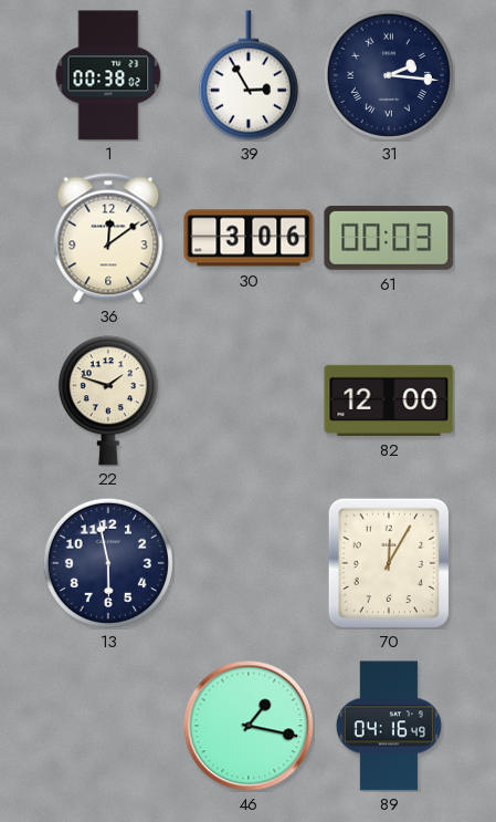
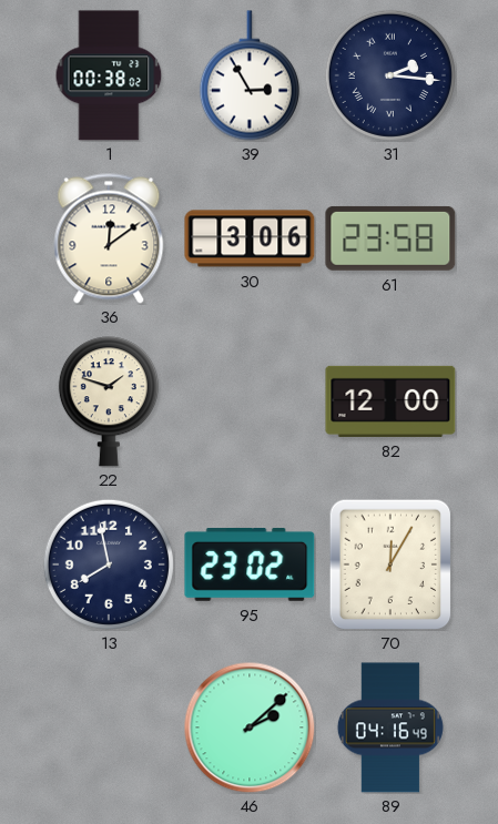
61: 00:03 -> 23:58 (390, 238)
13: 5:58 -> 7:58 (109, 564)
95: none -> 23:02 (250, 564)
46: 1:17 -> 2:08 (250, 728)
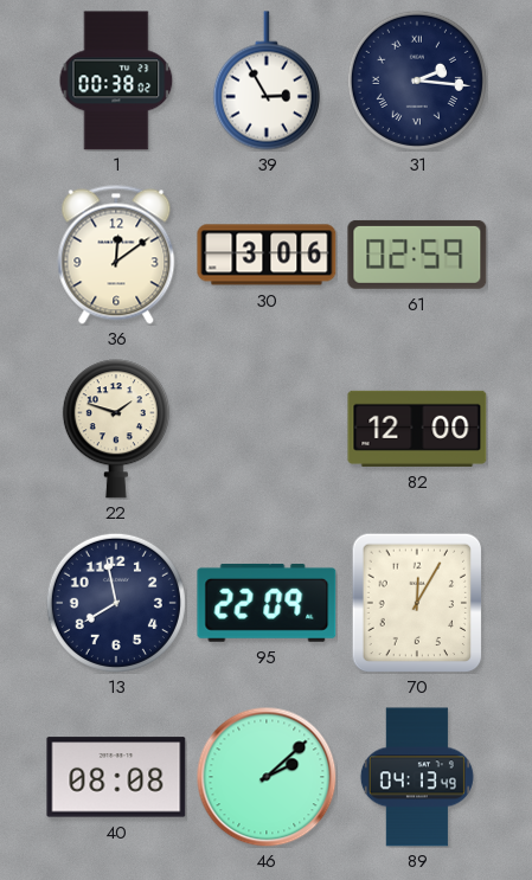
61: 23:58 -> 02:59 (417, 255)
95: 23:02 -> 22:09 (267, 603)
40: none -> 08:08 (116, 777)
89: 04:16 -> 04:13 (417, 777)
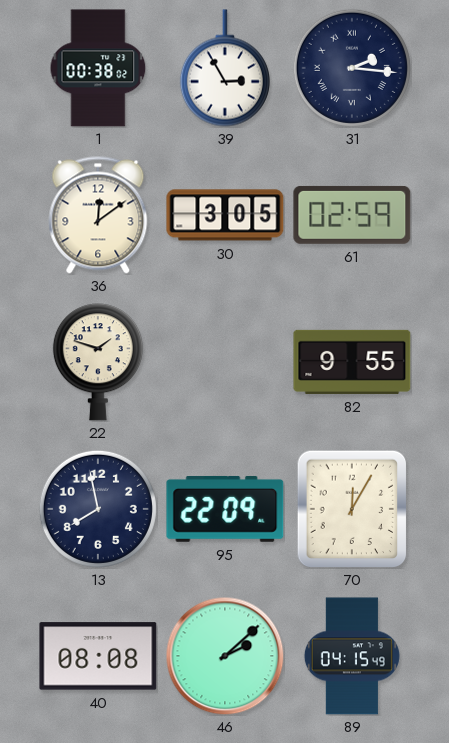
30: 3:06 -> 3:05 (225, 215)
82: 12:00 -> 9:55 (352, 362)
89: 04:13 -> 04:15 (352, 656)
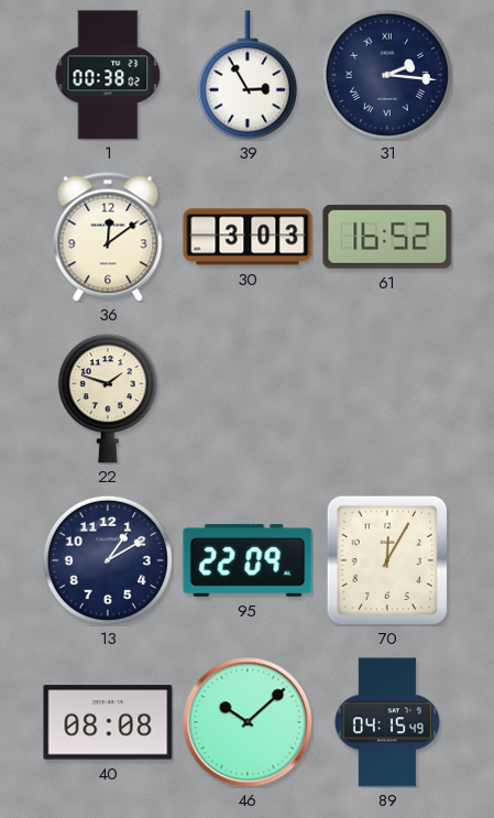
30: 3:05 -> 3:03 (248, 237)
61: 02:59 -> 16:52 (387, 237)
82: 9:55 -> none (352, 362)
13: 7:58 -> 1:10 (108, 560)
46: 2:08 -> 10:08 (248, 722)
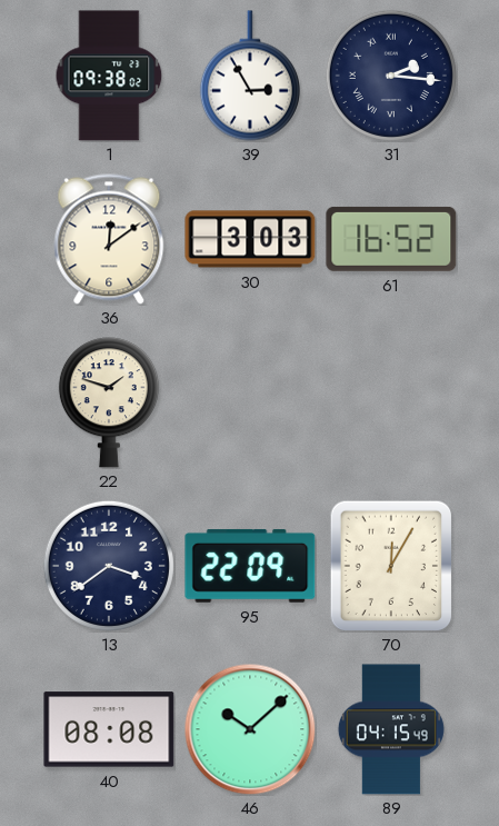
1: 00:38 -> 09:38 (109, 76)
13: 1:10 -> 3:39 (109, 566)
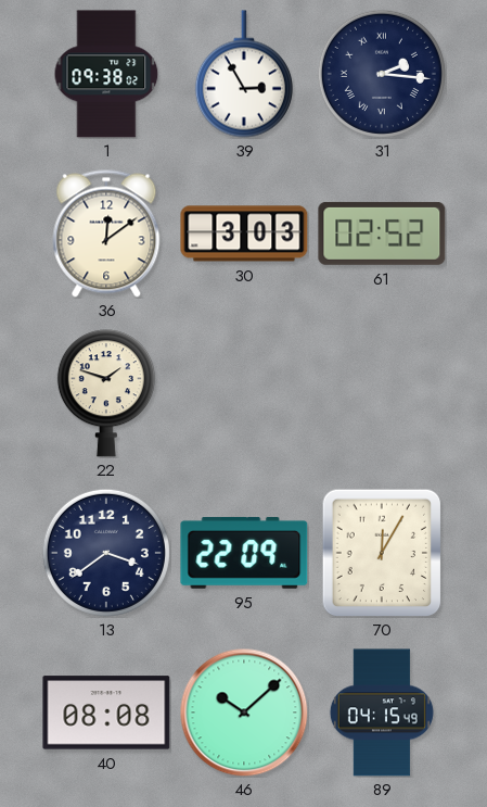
61: 16:52 -> 02:52 (382, 234)
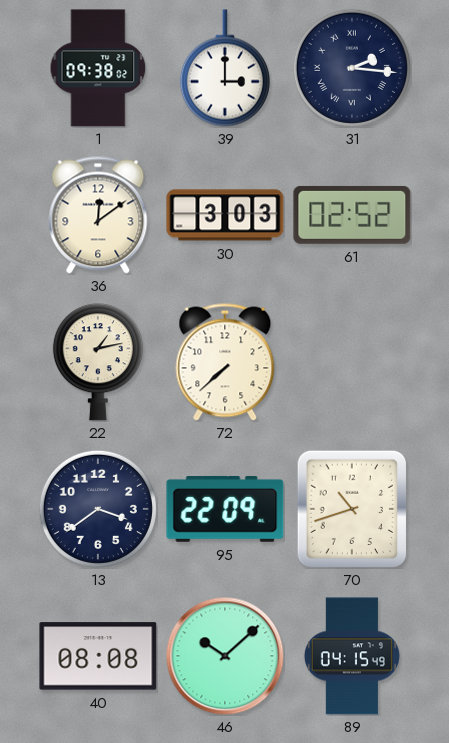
39: 2:55 -> 3:00 (225, 68)
22: 1:48 -> 1:13 (98, 362)
72: none -> 7:38 (225, 362)
70: 12:05 -> 10:42 (352, 509)
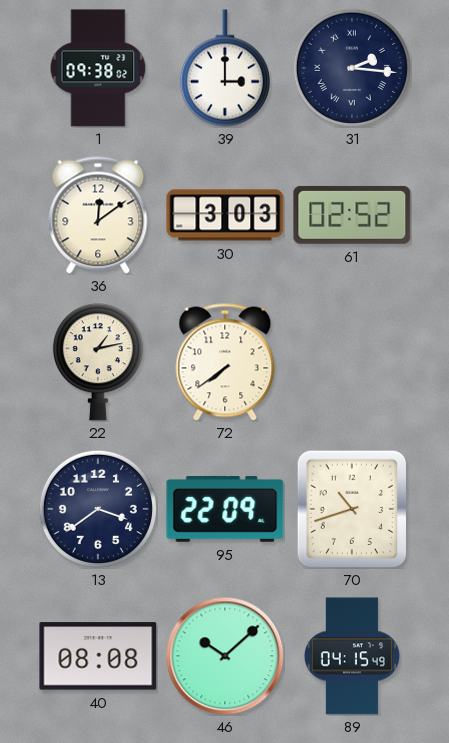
72: 7:38 -> 7:39 (225, 362)
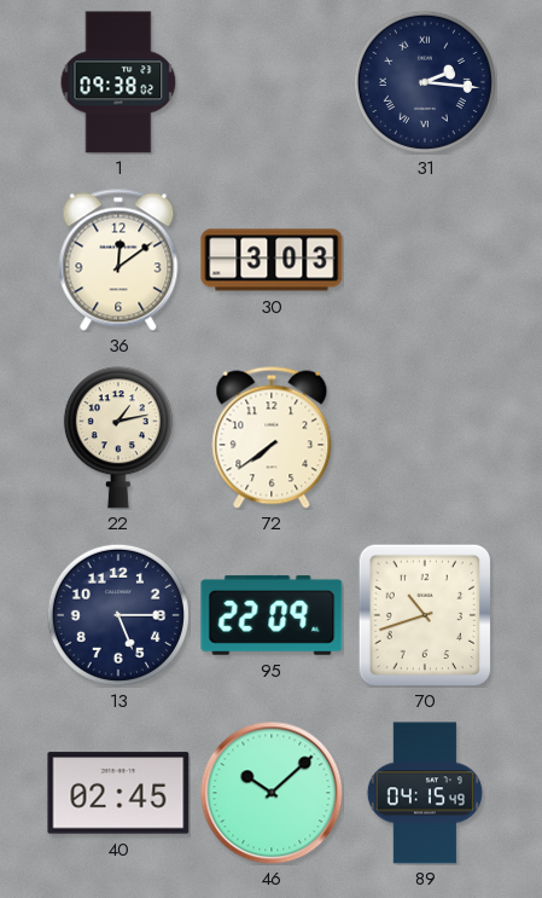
39: 3:00 -> none (225, 68)
61: 02:52 -> none (352, 215)
13: 3:39 -> 5:15 (118, 615)
40: 08:08 -> 02:45 (118, 793)
